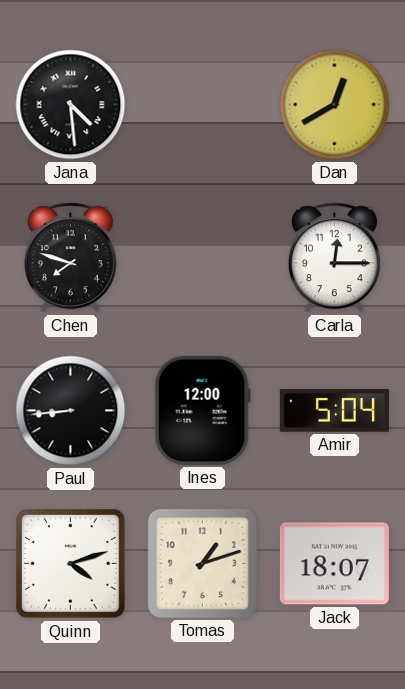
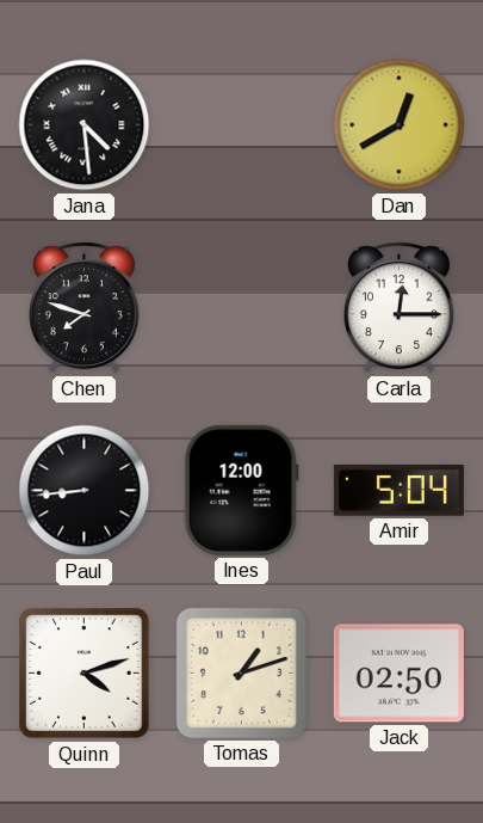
Jack: 18:07 -> 02:50 (398, 674)
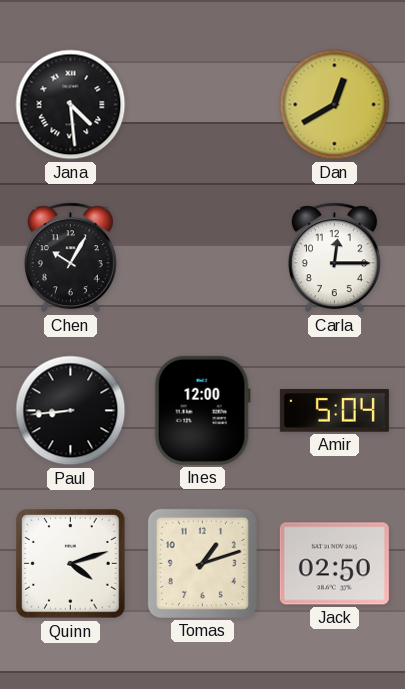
Chen: 7:48 -> 10:05 (70, 258)
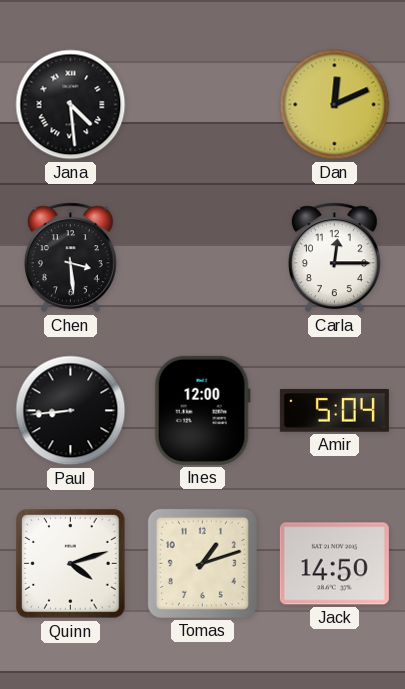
Dan: 12:40 -> 12:11 (335, 105)
Chen: 10:05 -> 3:29 (70, 258)
Jack: 02:50 -> 14:50 (334, 564)
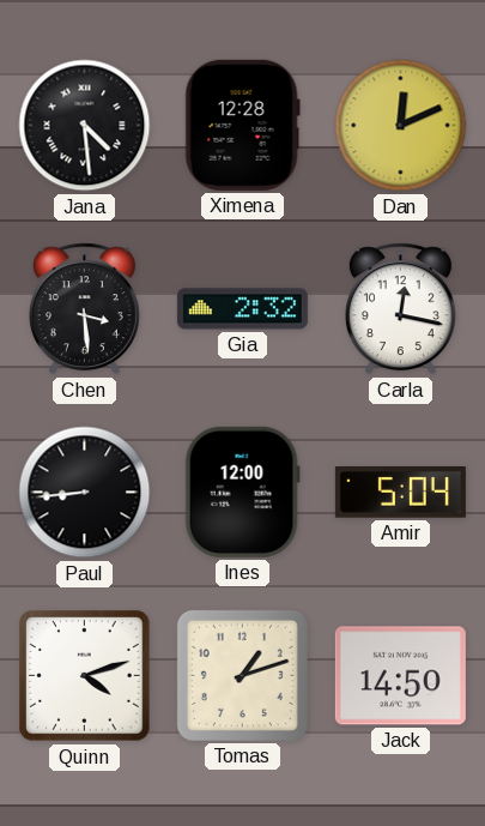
Ximena: none -> 12:28 (242, 125)
Gia: none -> 2:32 (242, 309)
Carla: 12:15 -> 12:17 (400, 309)
